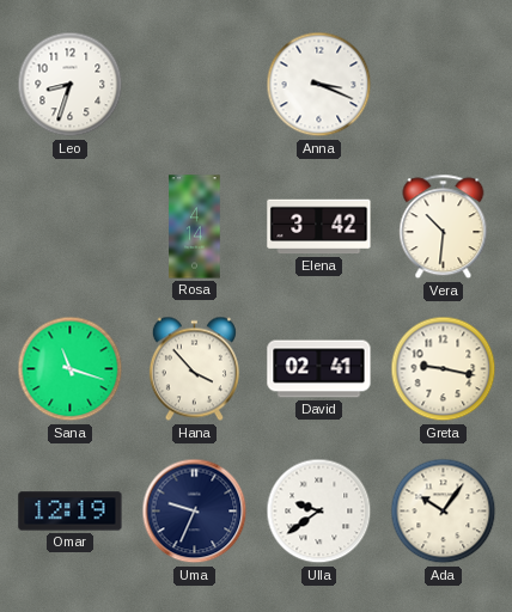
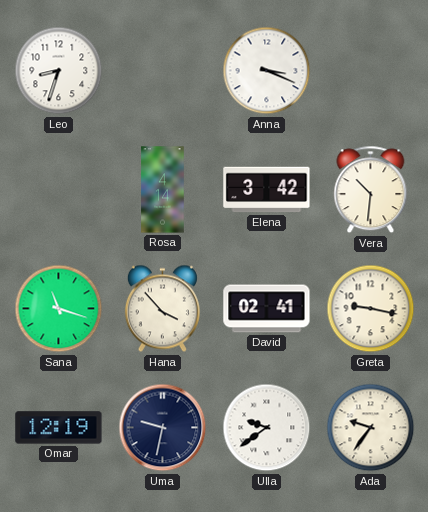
Uma: 9:34 -> 9:32 (163, 428)
Ada: 10:06 -> 9:36 (371, 428)
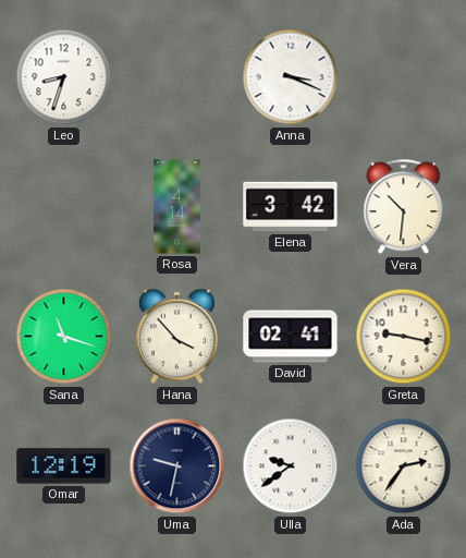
Ada: 9:36 -> 2:36 (404, 466)
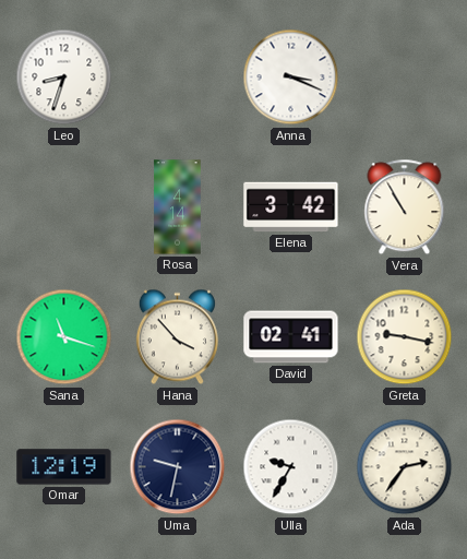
Vera: 10:31 -> 10:55 (405, 207)
Ulla: 9:39 -> 9:35 (291, 467)
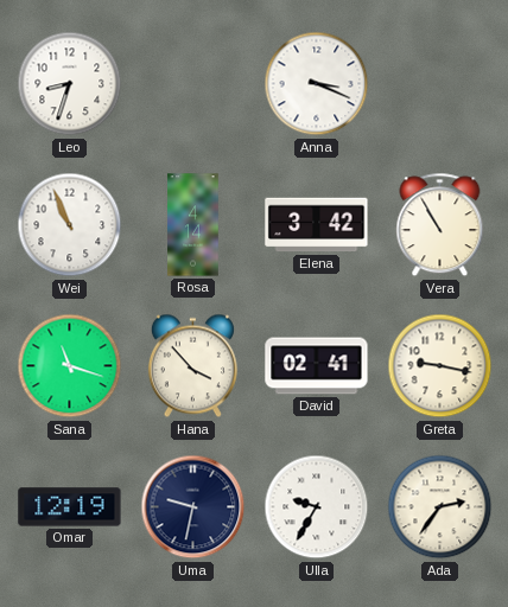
Wei: none -> 10:56 (70, 225)
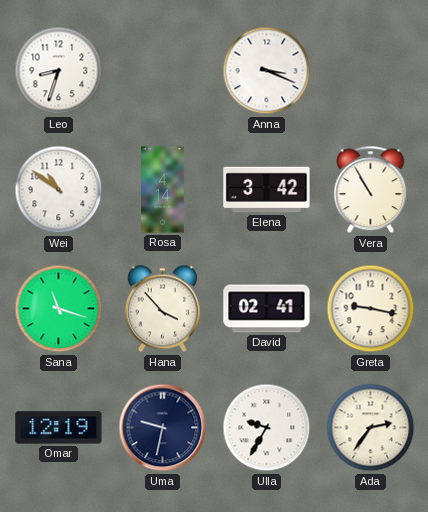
Wei: 10:56 -> 10:51 (59, 190)
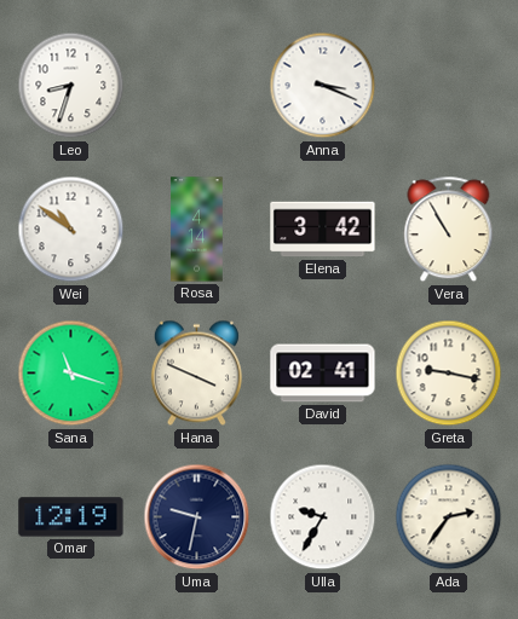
Hana: 3:53 -> 3:49 (196, 374)
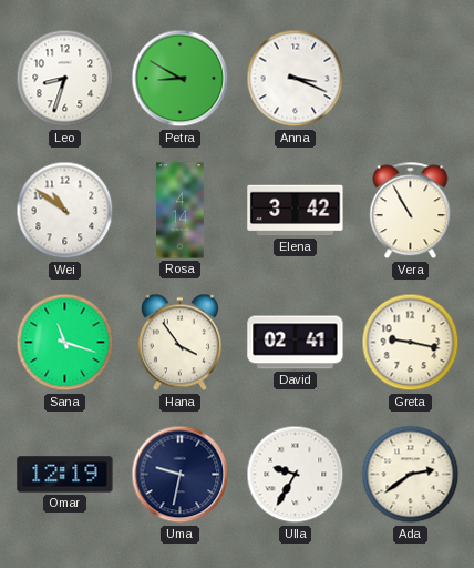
Petra: none -> 8:50 (181, 79)
Hana: 3:49 -> 3:54 (179, 343)
Ada: 2:36 -> 2:39 (411, 475)
